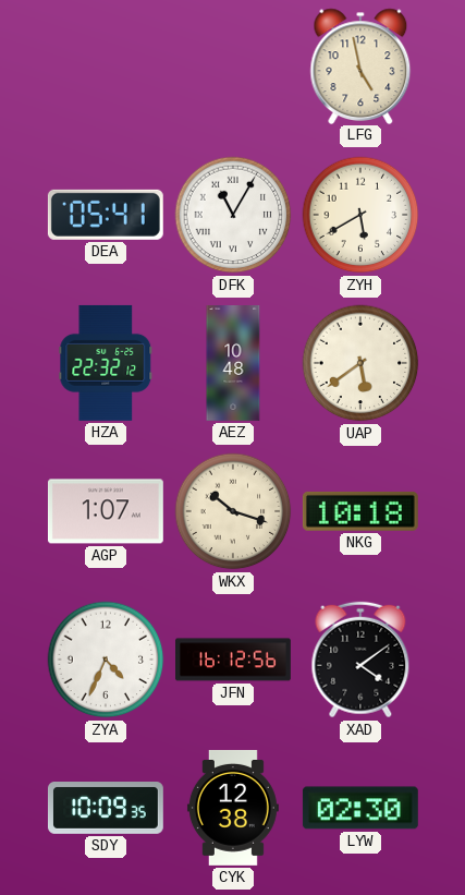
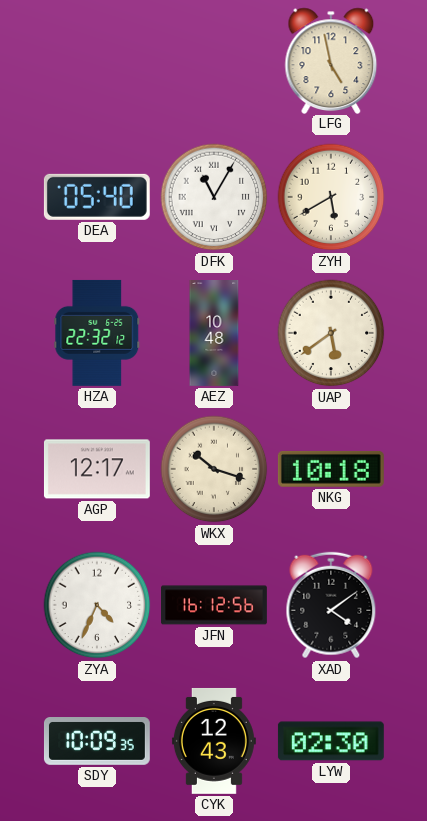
DEA: 05:41 -> 05:40 (97, 197)
AGP: 1:07 -> 12:17 (97, 469)
CYK: 12:38 -> 12:43 (214, 741)
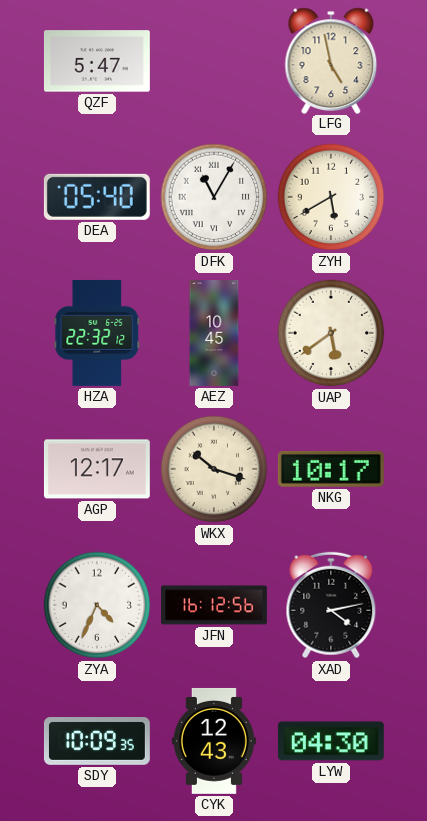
QZF: none -> 5:47 (97, 61)
AEZ: 10:48 -> 10:45 (214, 334)
NKG: 10:18 -> 10:17 (331, 469)
XAD: 4:09 -> 4:13 (331, 605)
LYW: 02:30 -> 04:30 (331, 741)
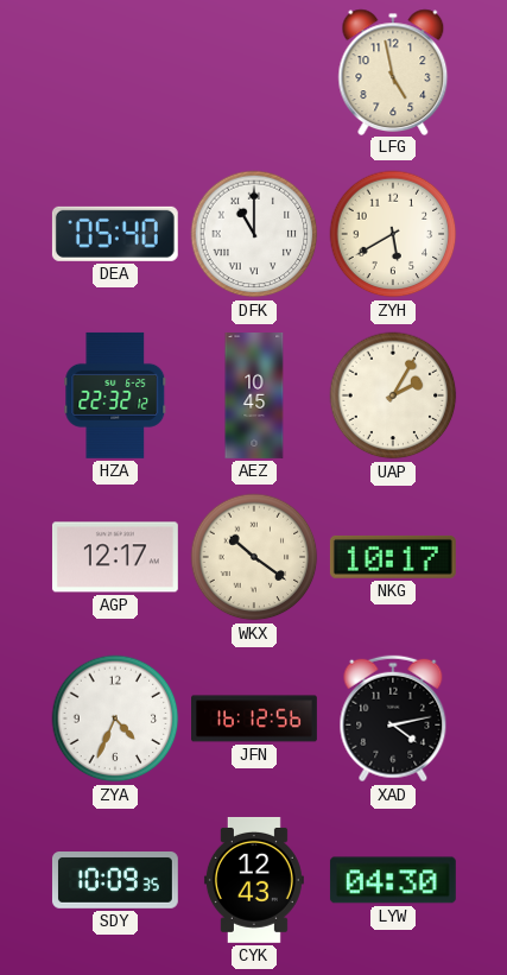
QZF: 5:47 -> none (97, 61)
DFK: 11:05 -> 11:00 (254, 234)
UAP: 5:39 -> 2:05 (393, 395)
WKX: 10:18 -> 10:21 (254, 557)
